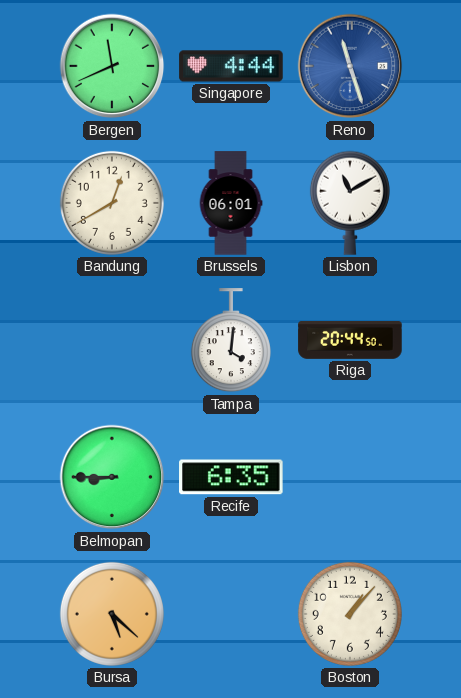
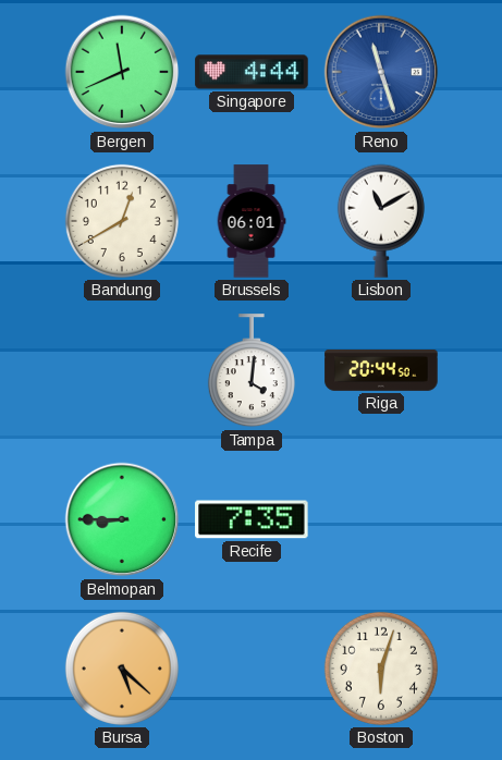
Recife: 6:35 -> 7:35 (252, 519)
Boston: 1:07 -> 6:03 (381, 669)
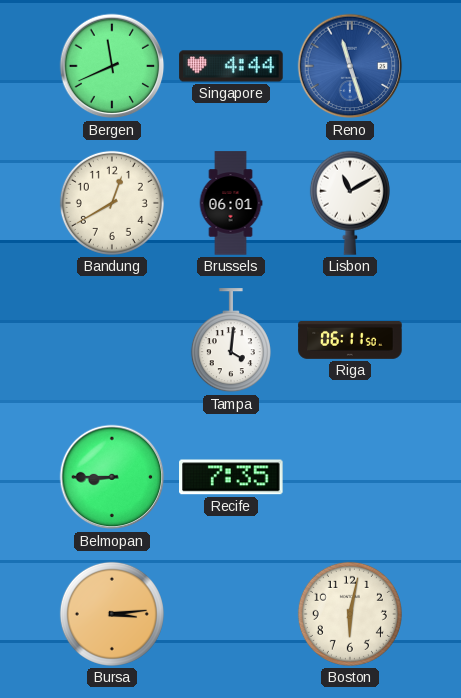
Riga: 20:44 -> 06:11 (350, 340)
Bursa: 5:22 -> 3:14 (112, 614)
Boston: 6:03 -> 6:02 (350, 614)
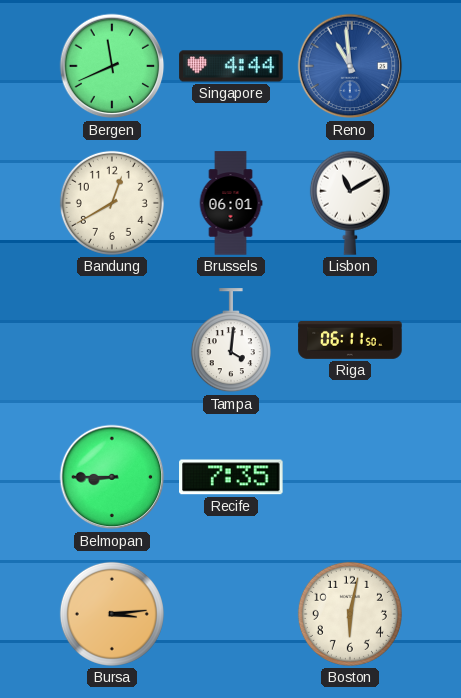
Reno: 11:27 -> 10:59 (350, 66)
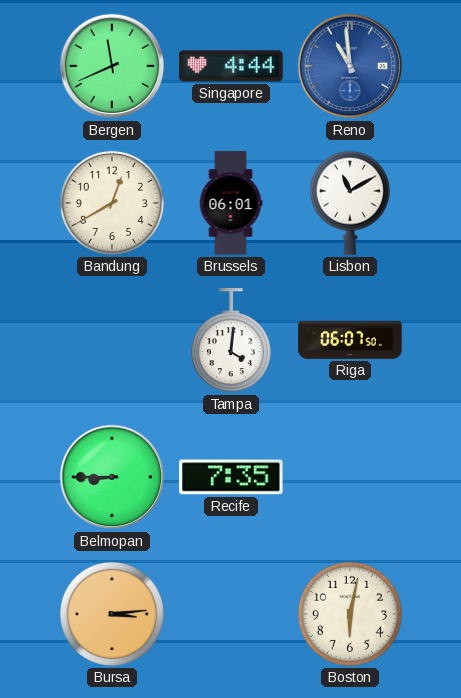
Riga: 06:11 -> 06:07 (350, 340)
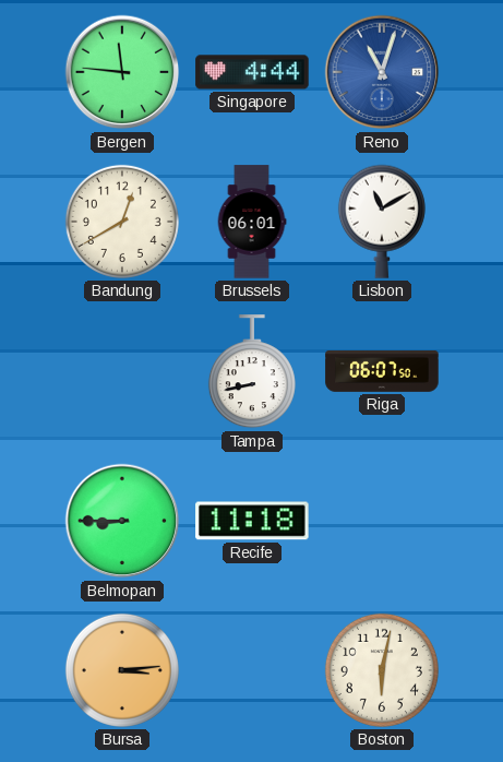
Bergen: 11:41 -> 11:46 (122, 72)
Reno: 10:59 -> 11:03 (382, 72)
Tampa: 4:01 -> 8:43 (252, 372)
Recife: 7:35 -> 11:18 (252, 521)
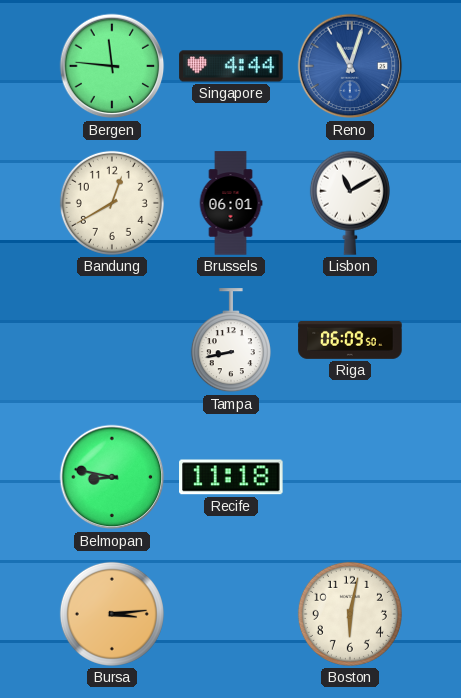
Riga: 06:07 -> 06:09 (350, 340)
Belmopan: 8:45 -> 8:47 (112, 477)
